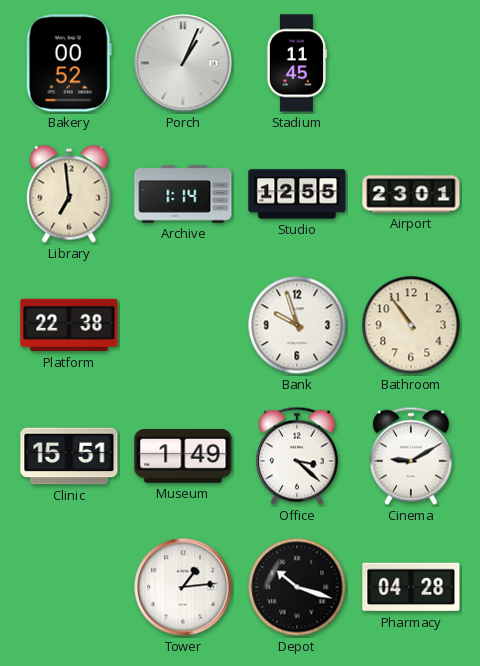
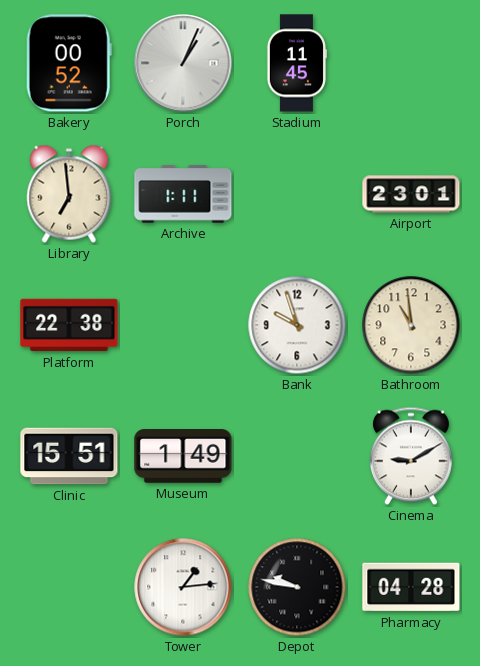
Archive: 1:14 -> 1:11 (183, 194)
Studio: 12:55 -> none (297, 194)
Bathroom: 10:54 -> 10:59 (411, 325)
Office: 3:22 -> none (297, 456)
Depot: 10:18 -> 9:47 (297, 587)
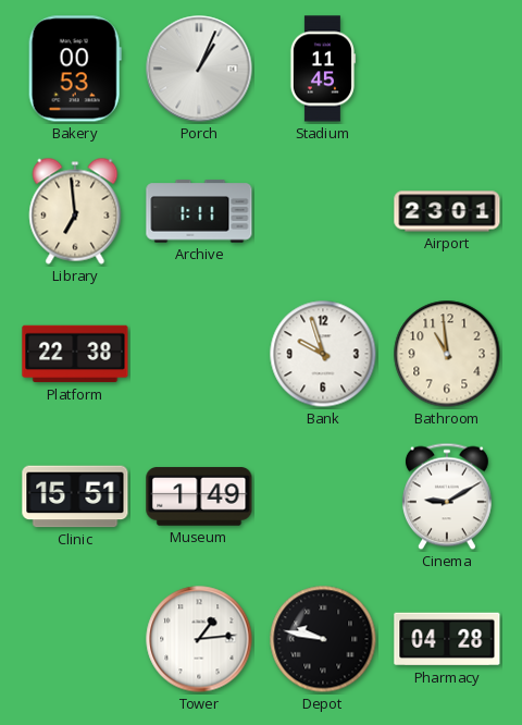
Bakery: 00:52 -> 00:53 (75, 69)
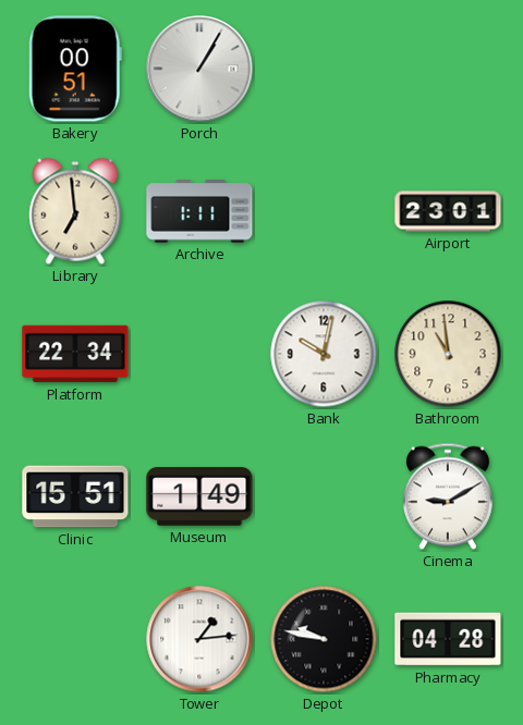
Bakery: 00:53 -> 00:51 (75, 69)
Porch: 1:04 -> 1:05 (199, 69)
Stadium: 11:45 -> none (322, 69)
Platform: 22:38 -> 22:34 (75, 354)
Bank: 9:57 -> 10:02 (324, 354)
